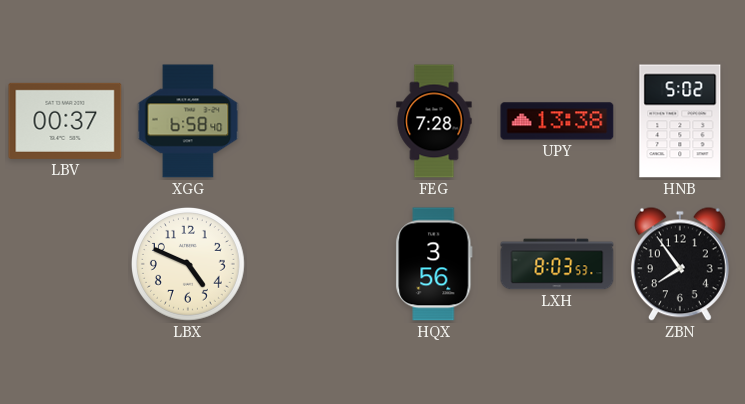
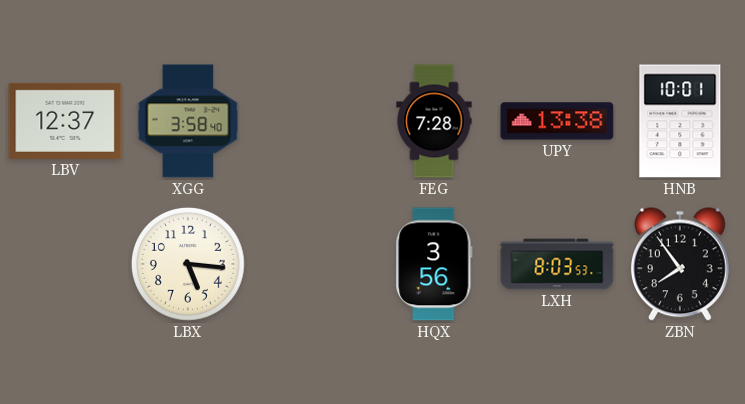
LBV: 00:37 -> 12:37 (65, 121)
XGG: 6:58 -> 3:58 (188, 121)
HNB: 5:02 -> 10:01 (680, 121)
LBX: 4:49 -> 5:16 (188, 264)
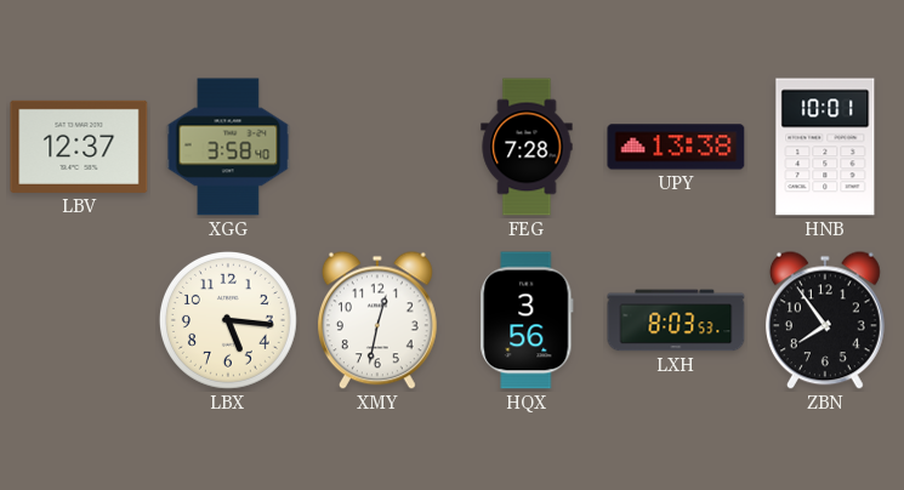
XMY: none -> 12:32 (377, 320)
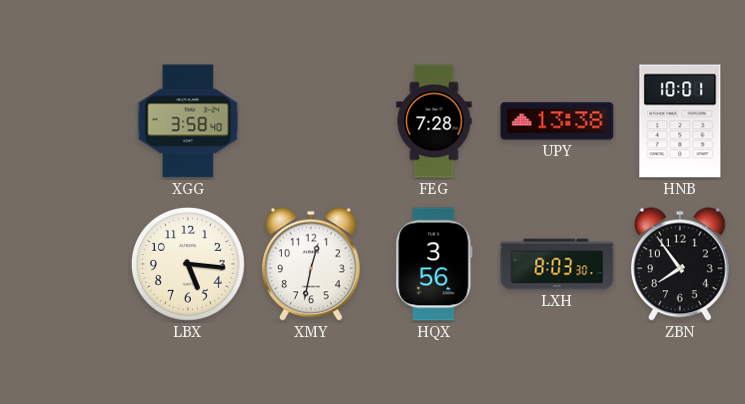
LBV: 12:37 -> none (79, 147)
LXH: 8:03:53 -> 8:03:30 (557, 264)
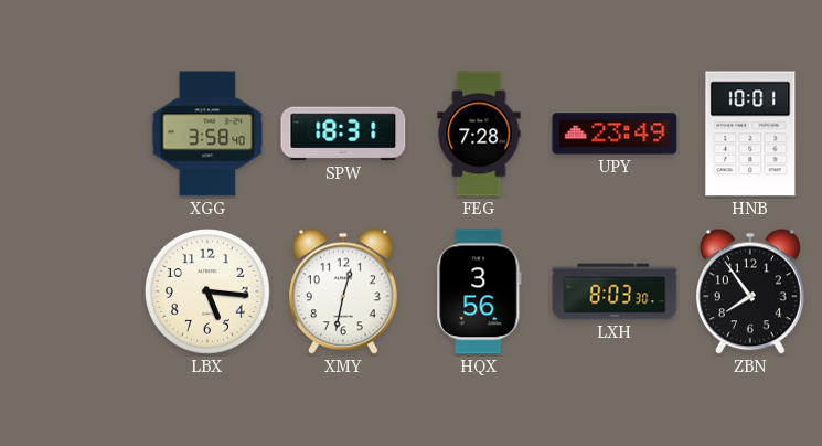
SPW: none -> 18:31 (343, 134)
UPY: 13:38 -> 23:49 (615, 134)
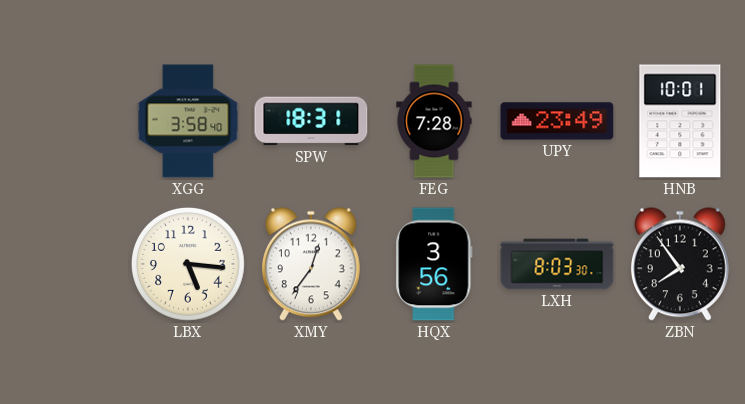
XMY: 12:32 -> 12:36 (311, 264)
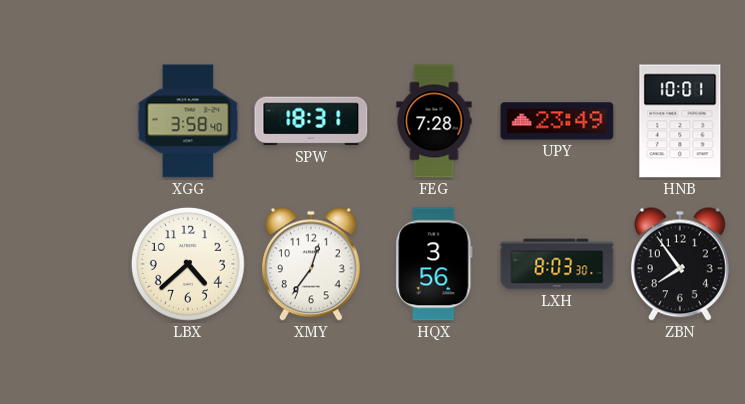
LBX: 5:16 -> 4:38 (188, 264)
